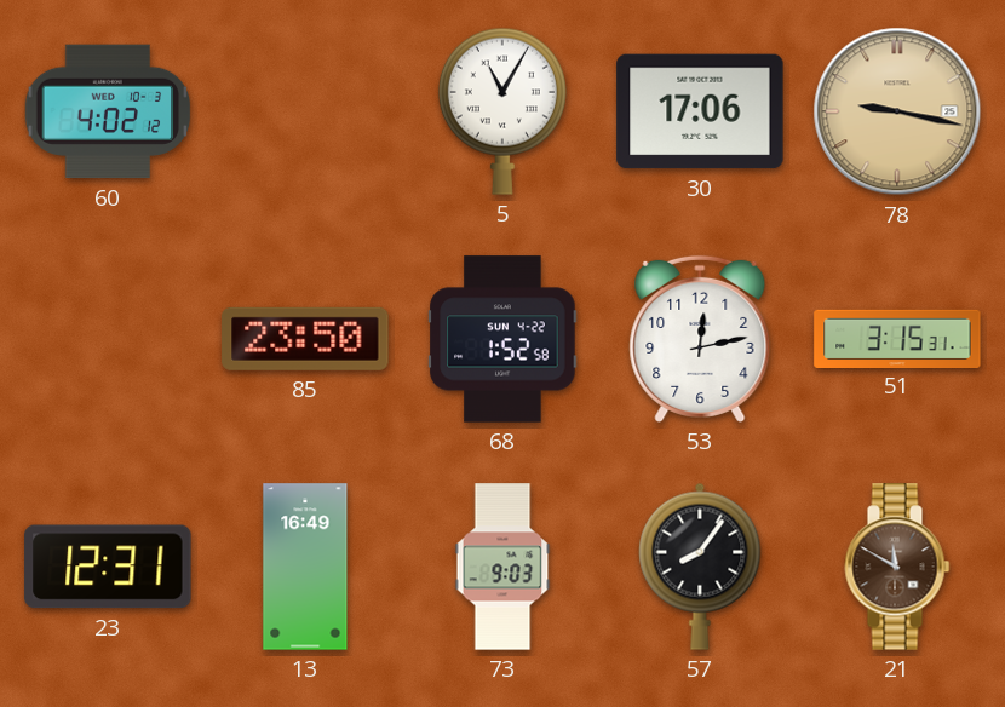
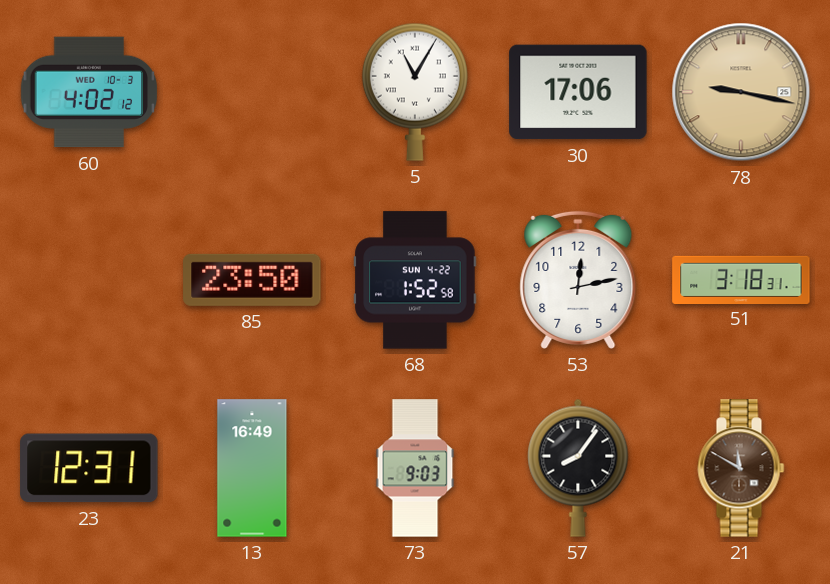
51: 3:15 -> 3:18 (741, 279)
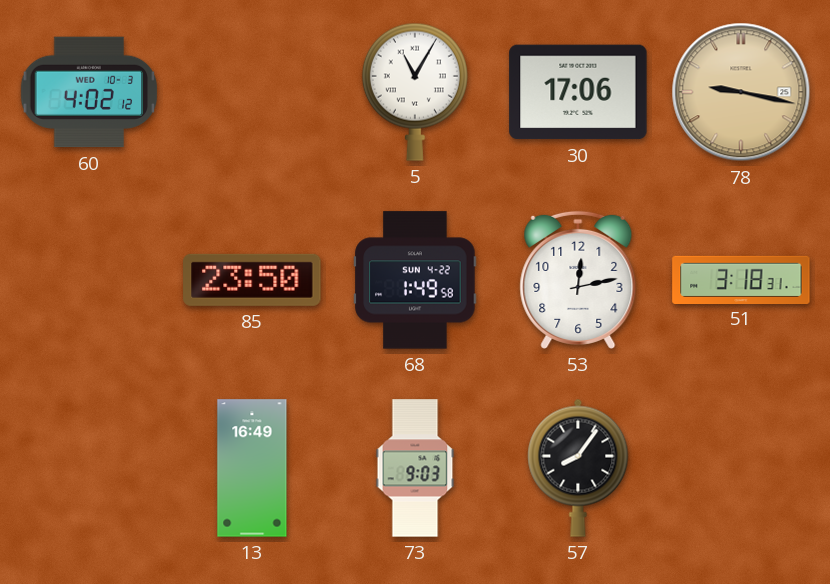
68: 1:52 -> 1:49 (415, 280)
23: 12:31 -> none (89, 468)
21: 11:50 -> none (741, 468)
